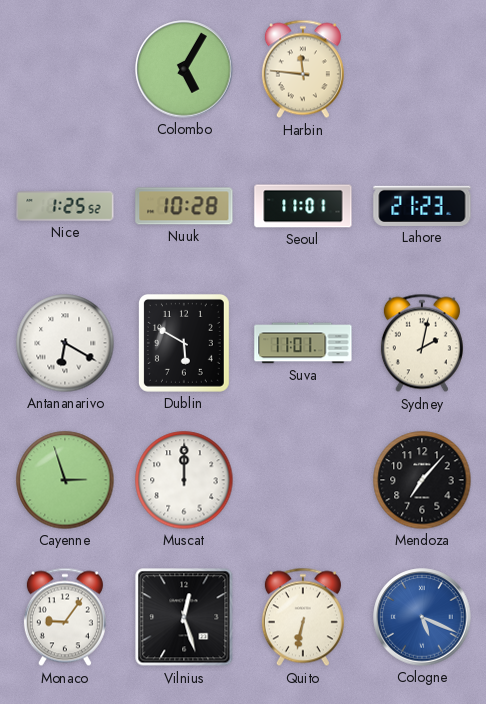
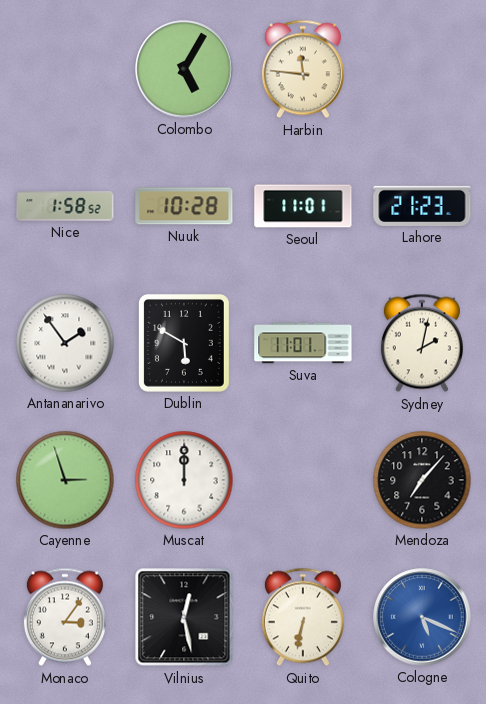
Nice: 1:25 -> 1:58 (65, 206)
Antananarivo: 6:20 -> 1:54 (65, 343)
Monaco: 9:06 -> 3:06 (65, 617)
Vilnius: 12:27 -> 12:28 (184, 617)
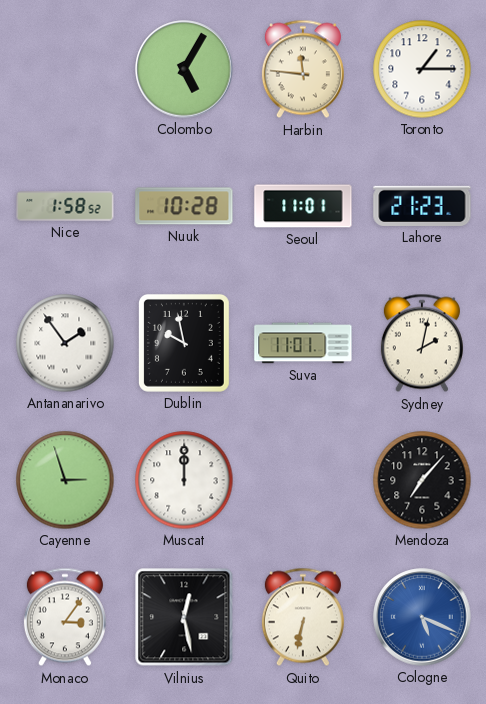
Toronto: none -> 1:15 (422, 69)
Dublin: 5:50 -> 9:58 (184, 343)
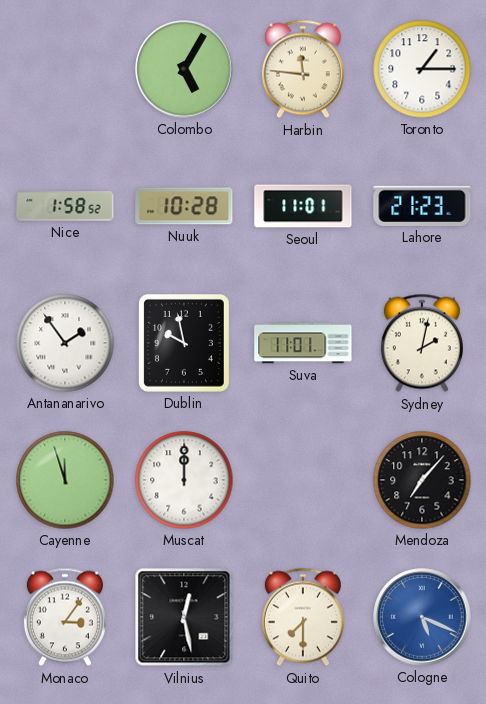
Cayenne: 2:57 -> 11:57 (65, 480)
Quito: 6:32 -> 7:30 (303, 617)
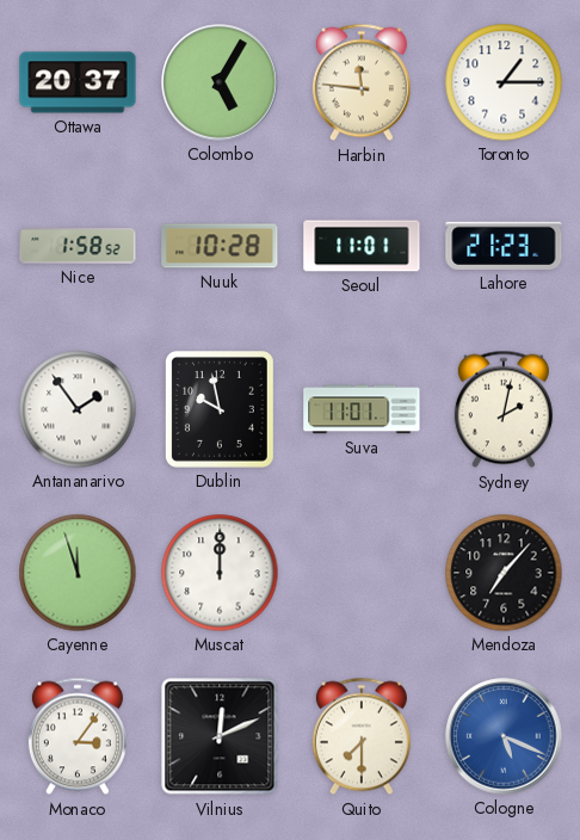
Ottawa: none -> 20:37 (78, 82)
Vilnius: 12:28 -> 12:11 (220, 736)
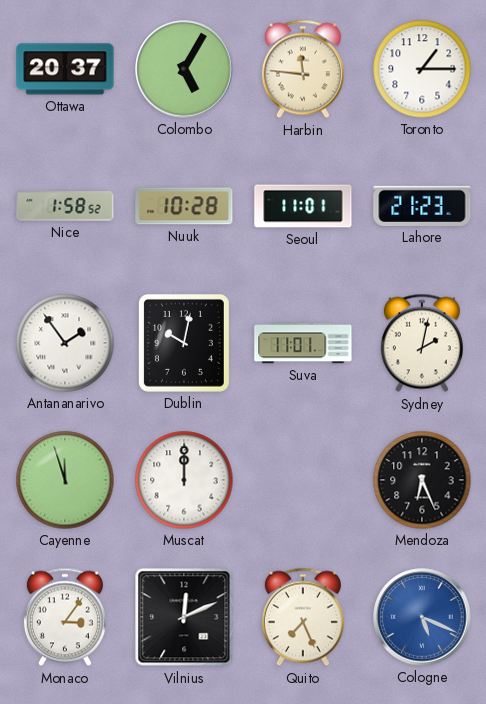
Dublin: 9:58 -> 10:02 (184, 343)
Mendoza: 7:07 -> 6:26 (422, 480)
Quito: 7:30 -> 7:26 (303, 617)
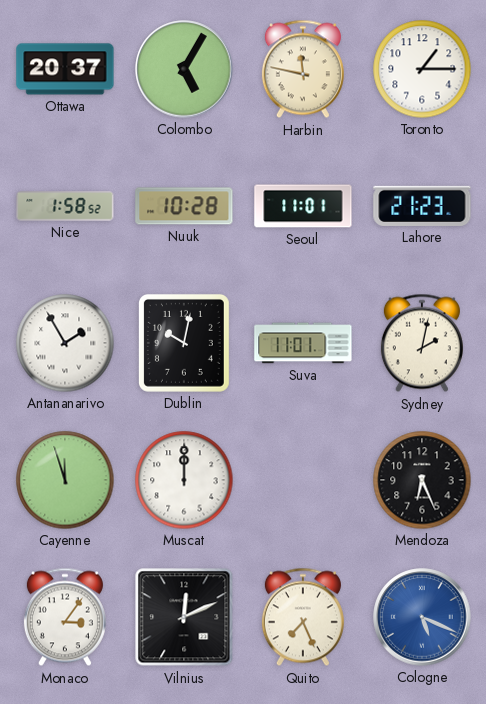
Harbin: 11:46 -> 11:47 (303, 69)
Antananarivo: 1:54 -> 1:55 (65, 343)
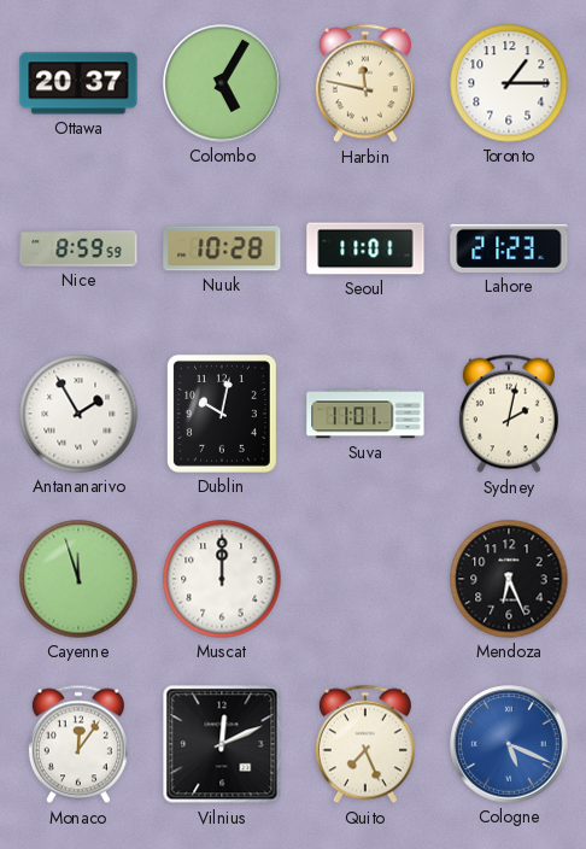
Nice: 1:58 -> 8:59 (78, 248)
Monaco: 3:06 -> 12:06 (78, 744)
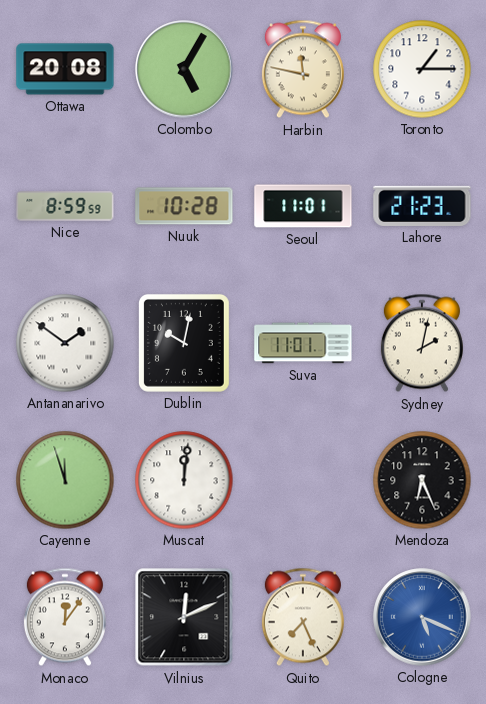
Ottawa: 20:37 -> 20:08 (65, 69)
Antananarivo: 1:55 -> 1:51 (65, 343)
Muscat: 12:00 -> 12:01 (184, 480)
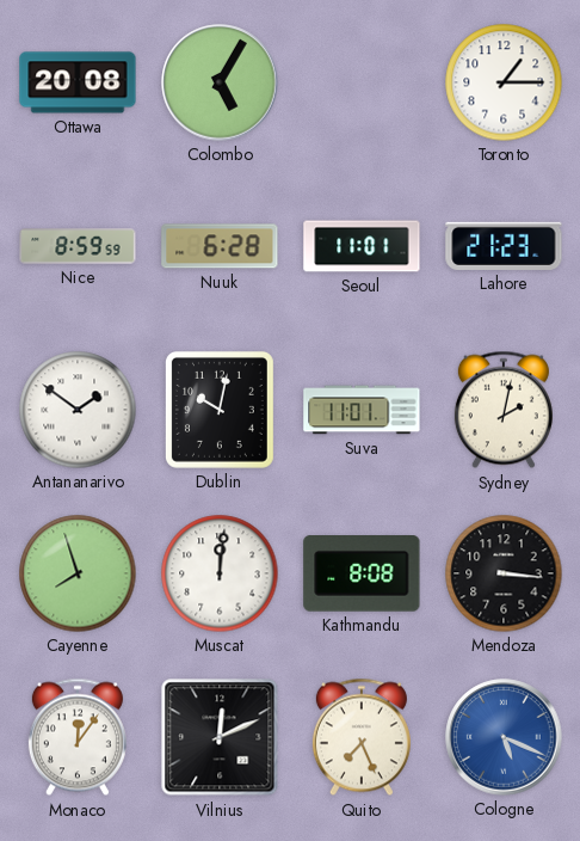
Harbin: 11:47 -> none (303, 69)
Nuuk: 10:28 -> 6:28 (220, 246)
Cayenne: 11:57 -> 7:57 (78, 573)
Kathmandu: none -> 8:08 (362, 575)
Mendoza: 6:26 -> 3:16 (504, 573)
